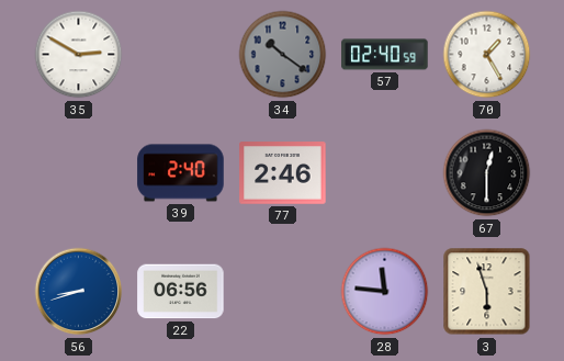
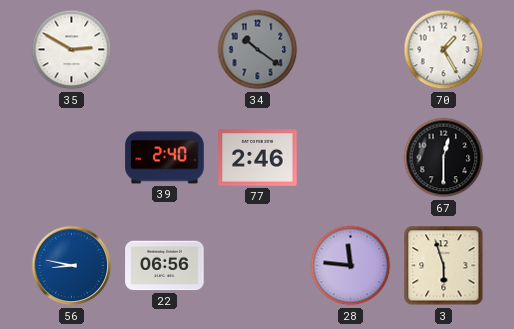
57: 02:40 -> none (385, 55)
56: 8:42 -> 8:47 (72, 266)
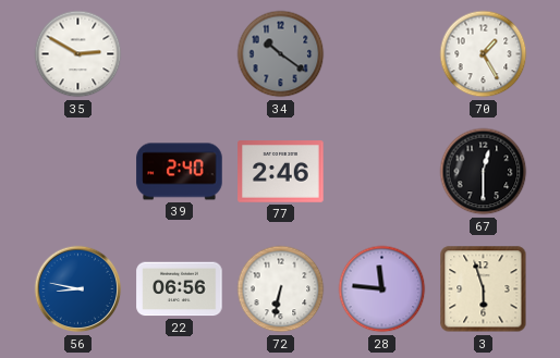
72: none -> 6:32 (281, 289)
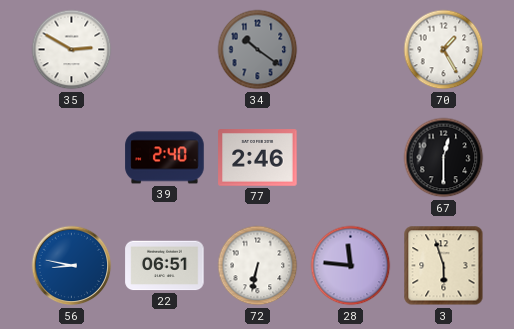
22: 06:56 -> 06:51 (165, 266)
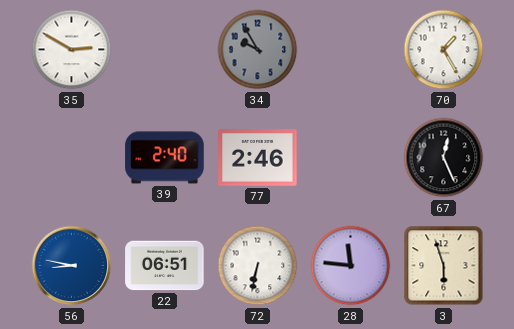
34: 10:21 -> 9:55 (258, 50)
67: 12:30 -> 12:26 (444, 158)
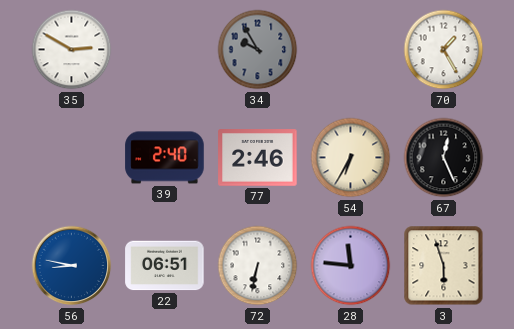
54: none -> 6:35 (351, 158)
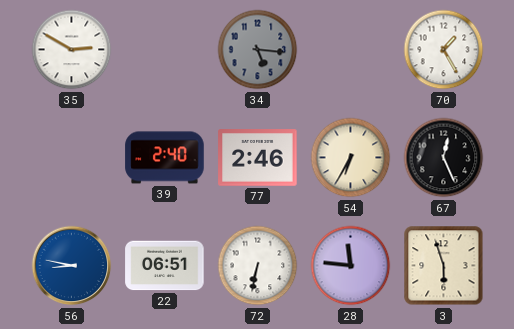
34: 9:55 -> 5:16 (258, 50)
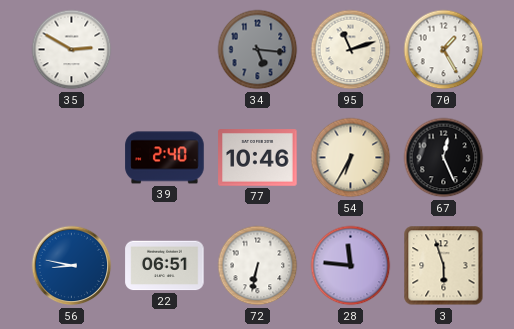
95: none -> 11:12 (351, 50)
77: 2:46 -> 10:46 (258, 158)
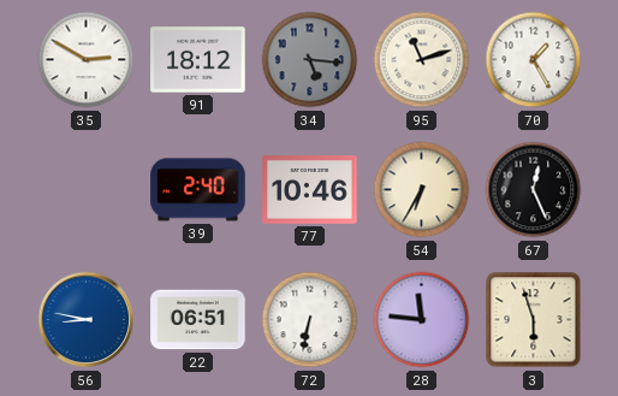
91: none -> 18:12 (198, 60)
